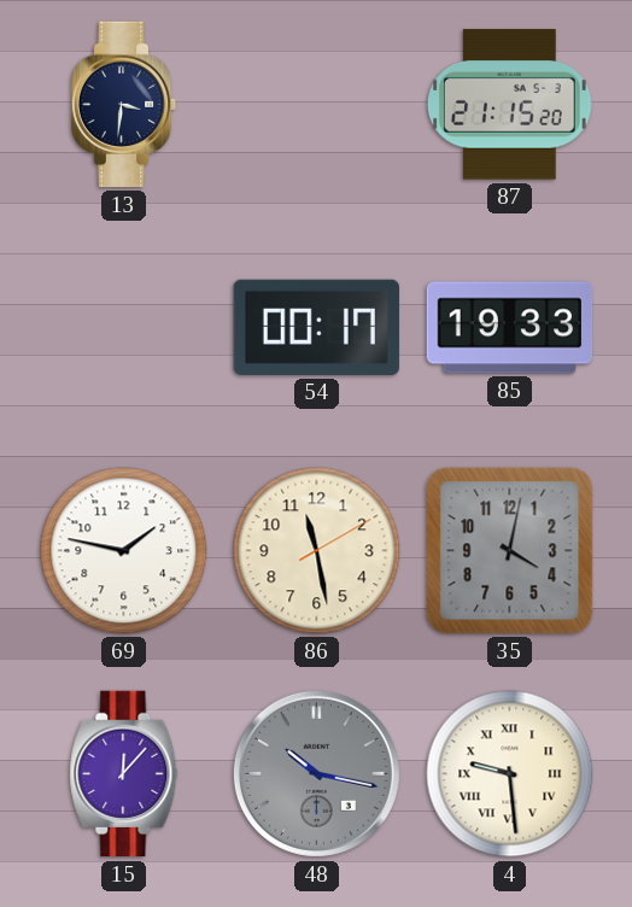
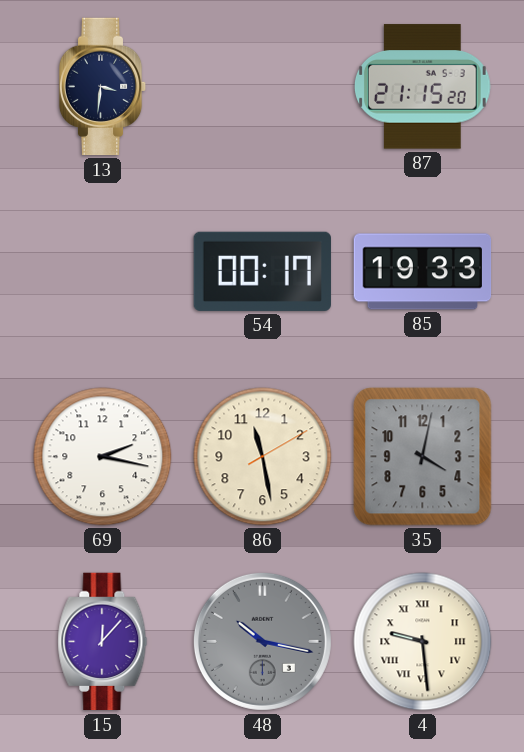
69: 1:47 -> 2:17 (103, 457)
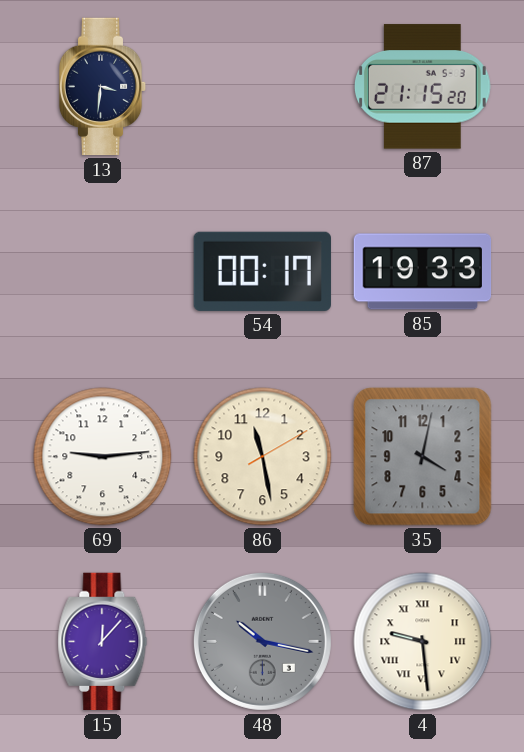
69: 2:17 -> 9:14 (103, 457)
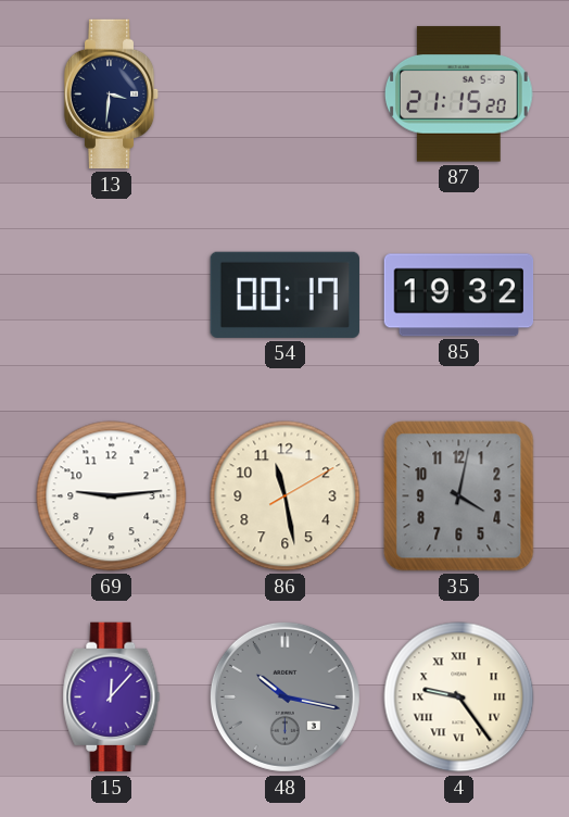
85: 19:33 -> 19:32 (459, 296)
4: 9:29 -> 9:24 (459, 697)
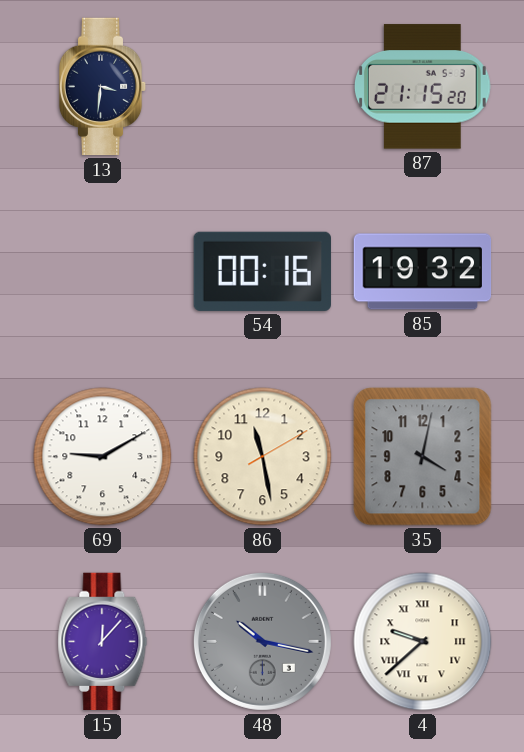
54: 00:17 -> 00:16 (262, 271)
69: 9:14 -> 9:10 (103, 457)
4: 9:24 -> 9:38 (423, 642)
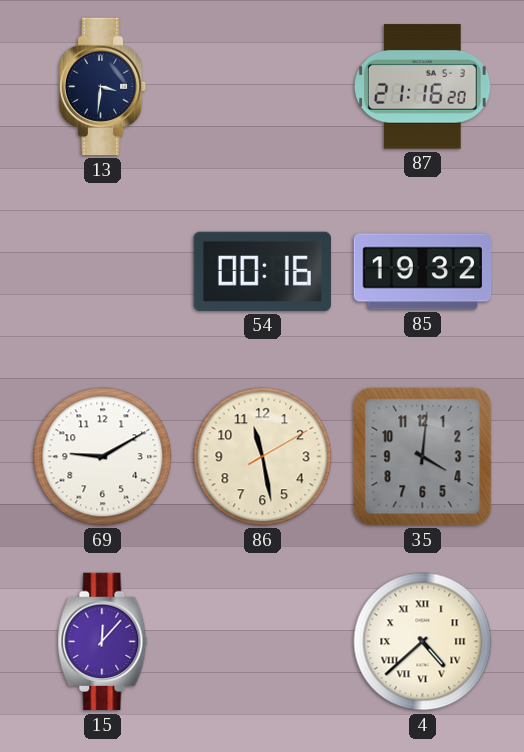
87: 21:15 -> 21:16 (423, 87)
35: 4:02 -> 4:01 (423, 457)
48: 10:17 -> none (262, 641)
4: 9:38 -> 4:38 (423, 642)
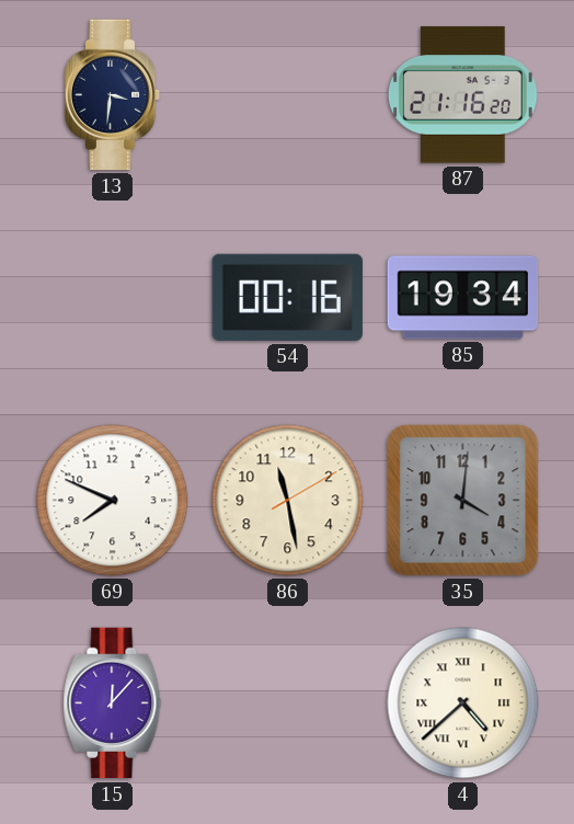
85: 19:32 -> 19:34 (463, 298)
69: 9:10 -> 7:49 (113, 501)
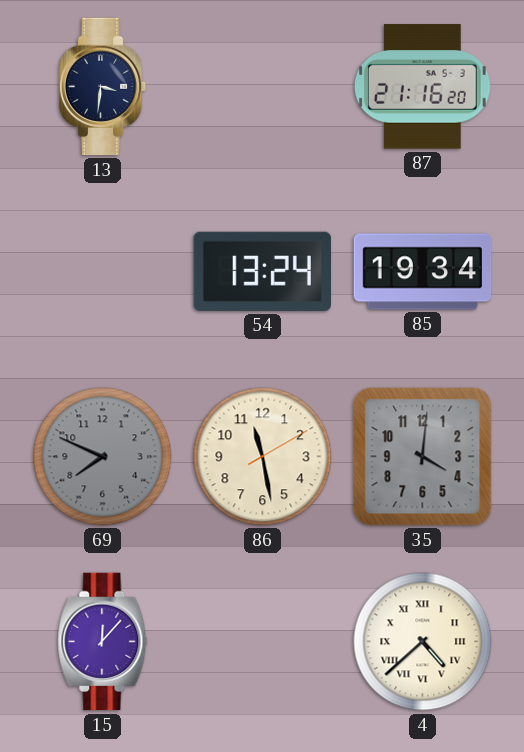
54: 00:16 -> 13:24 (262, 271)
69 dial: white -> grey (103, 457)
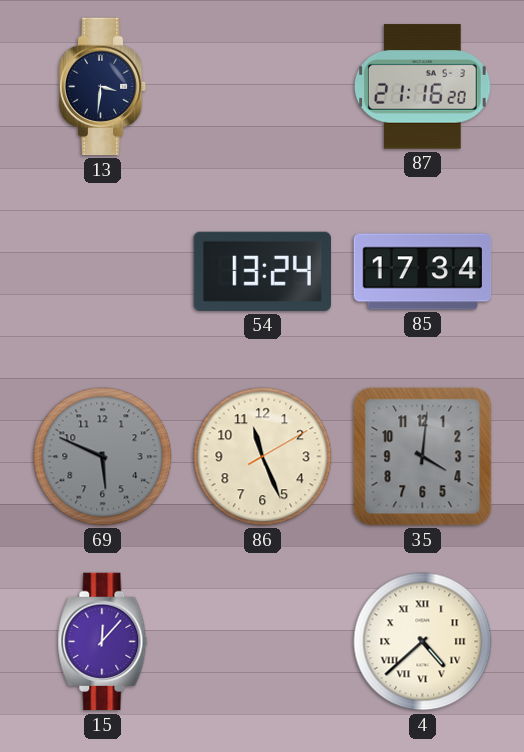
85: 19:34 -> 17:34 (423, 272)
69: 7:49 -> 5:49 (103, 457)
86: 11:28 -> 11:26 (263, 457)
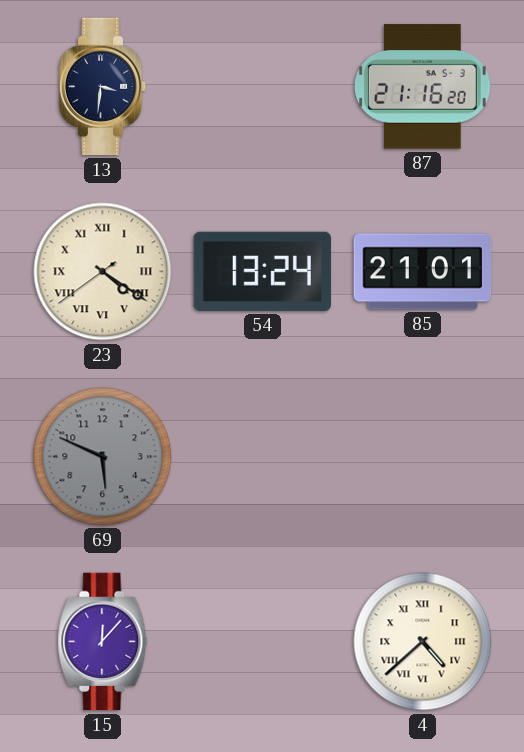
23: none -> 4:20 (103, 272)
85: 17:34 -> 21:01 (423, 272)
86: 11:26 -> none (263, 457)
35: 4:01 -> none (423, 457)
